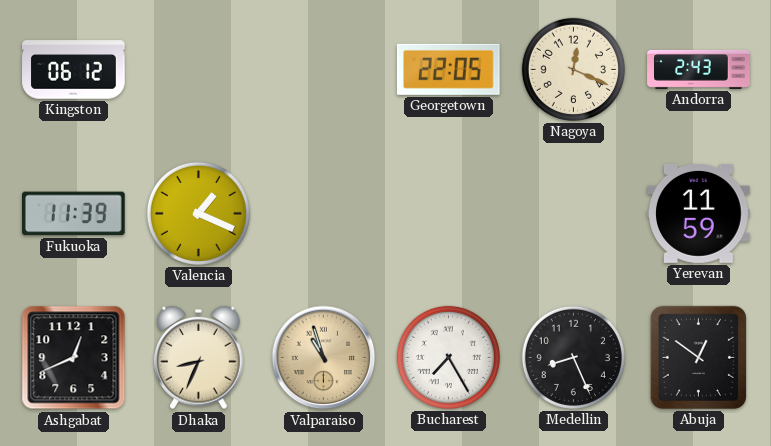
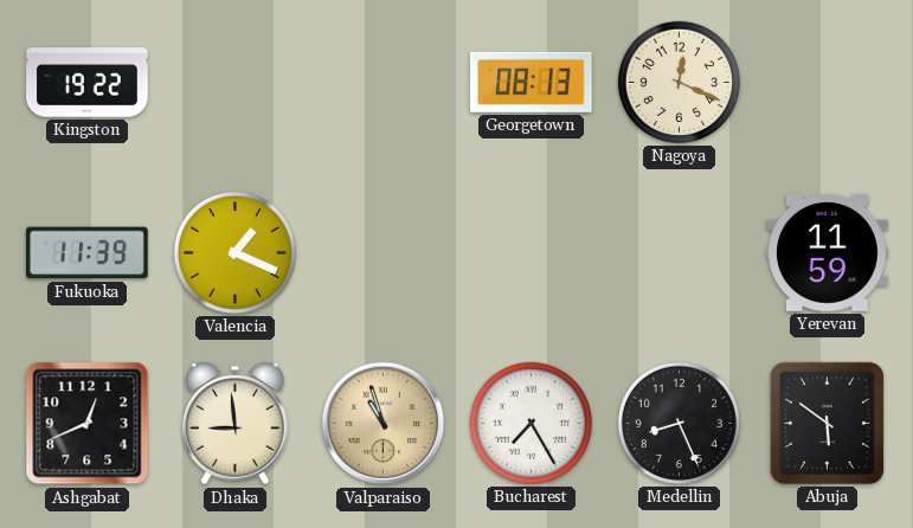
Kingston: 06:12 -> 19:22 (88, 83)
Georgetown: 22:05 -> 08:13 (531, 82)
Andorra: 2:43 -> none (699, 69)
Dhaka: 8:34 -> 8:59 (236, 424)
Abuja: 12:51 -> 5:51 (827, 423)
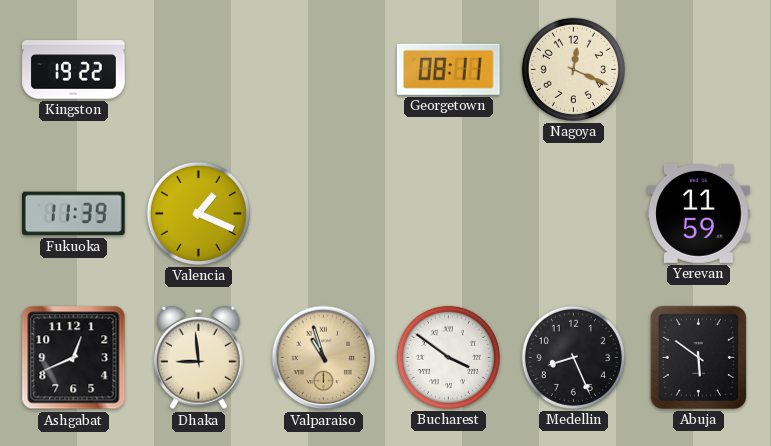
Georgetown: 08:13 -> 08:11 (448, 69)
Bucharest: 7:25 -> 3:51 (448, 357)
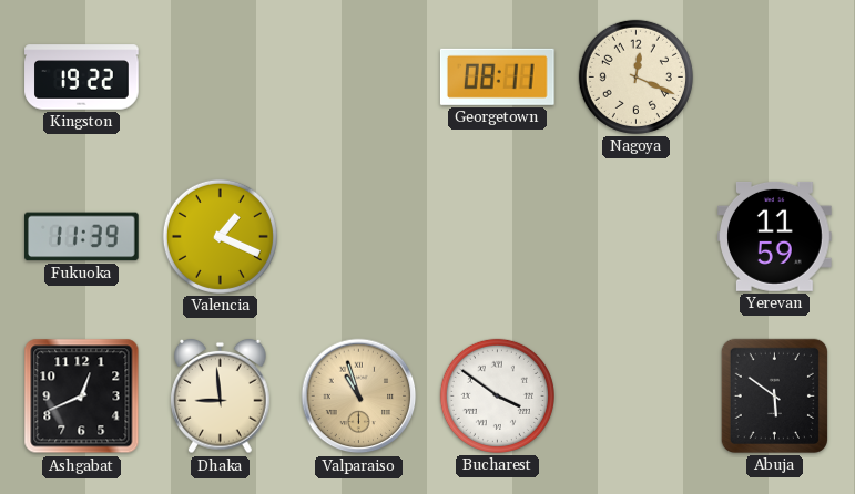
Medellin: 8:26 -> none (573, 357)
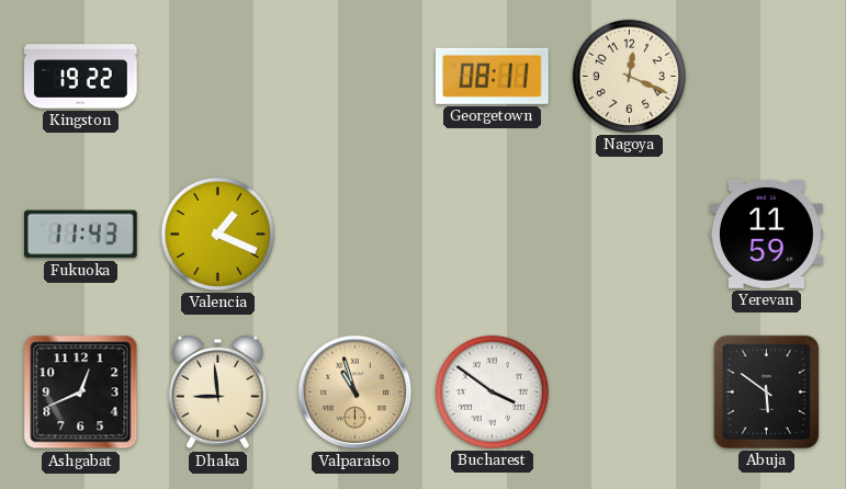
Fukuoka: 11:39 -> 11:43 (81, 235)
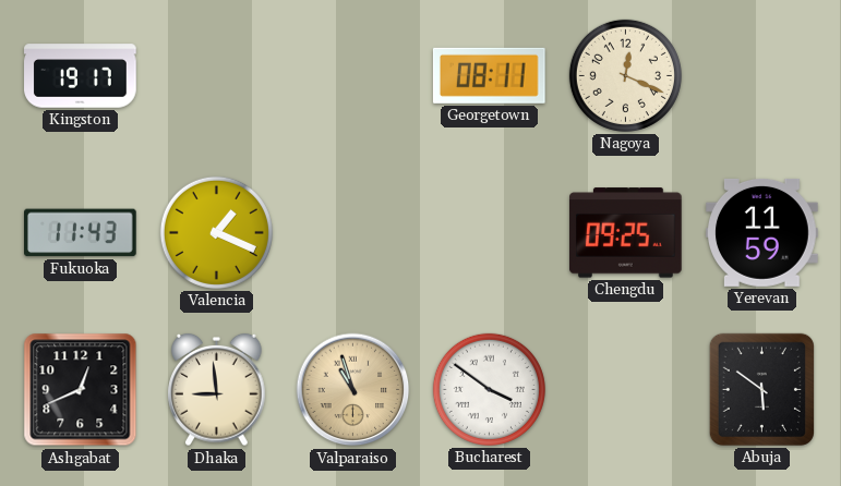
Kingston: 19:22 -> 19:17 (81, 76)
Chengdu: none -> 09:25 (626, 233)
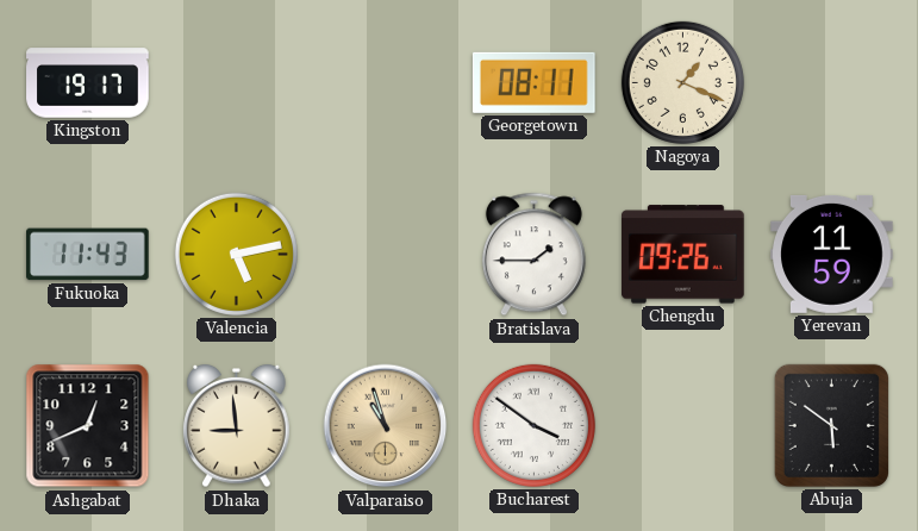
Nagoya: 12:19 -> 1:19 (682, 82)
Valencia: 1:19 -> 5:13 (236, 254)
Bratislava: none -> 1:45 (533, 255)
Chengdu: 09:25 -> 09:26 (683, 255)
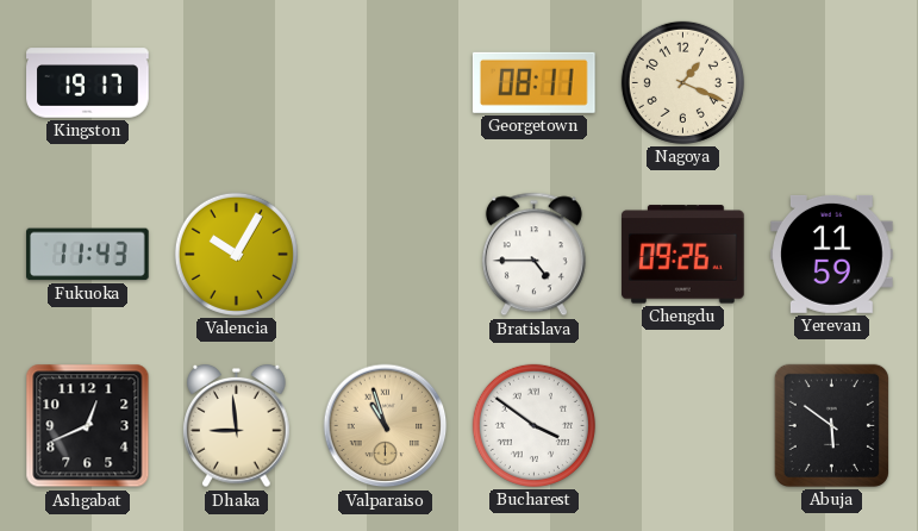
Valencia: 5:13 -> 10:05 (236, 254)
Bratislava: 1:45 -> 4:45 (533, 255)
